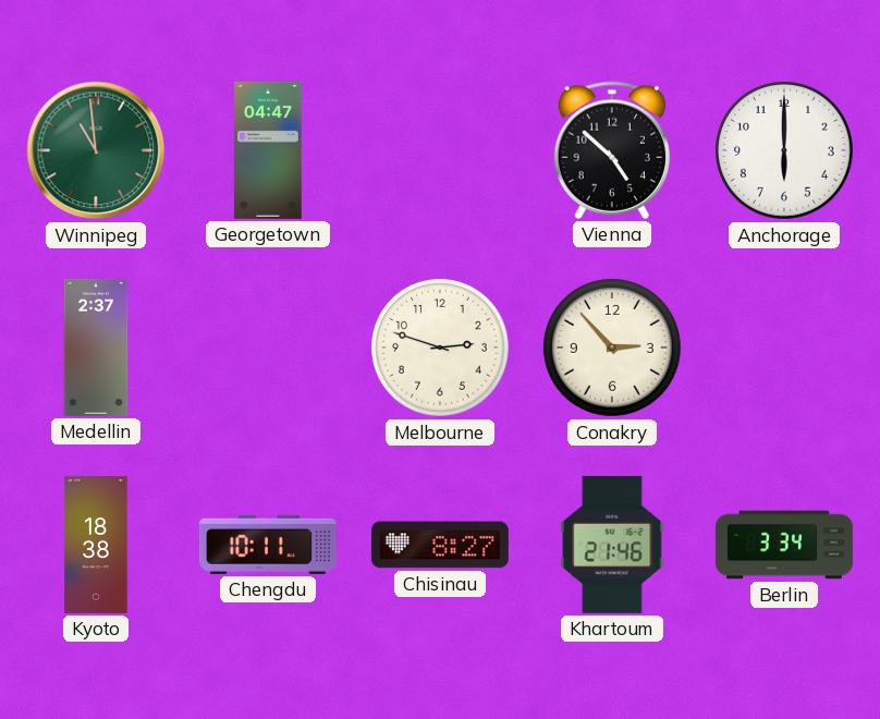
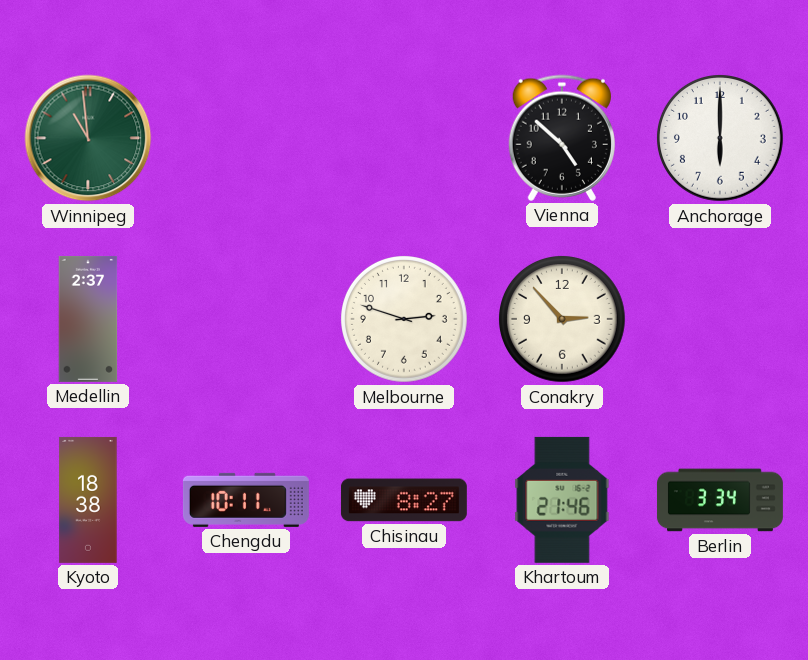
Georgetown: 04:47 -> none (268, 150)
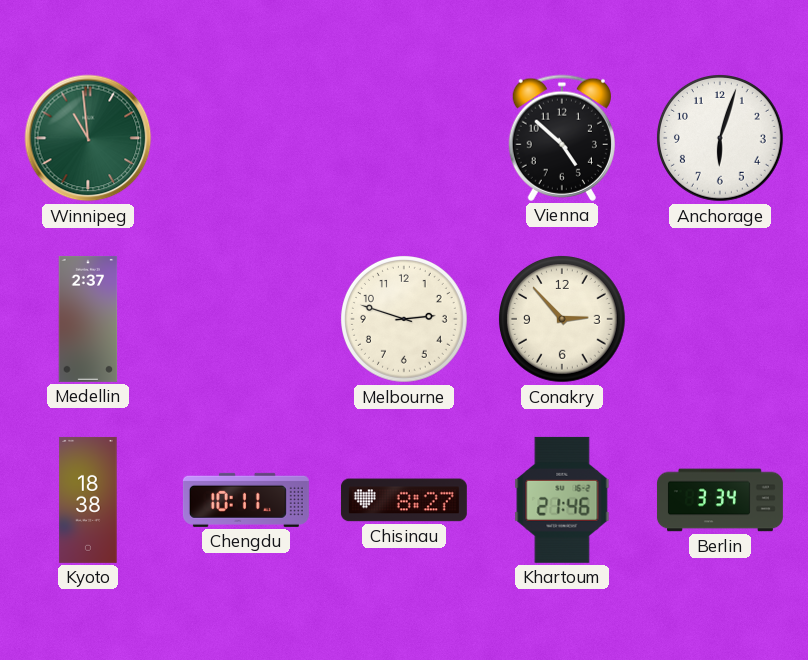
Anchorage: 6:00 -> 6:03 (721, 139)
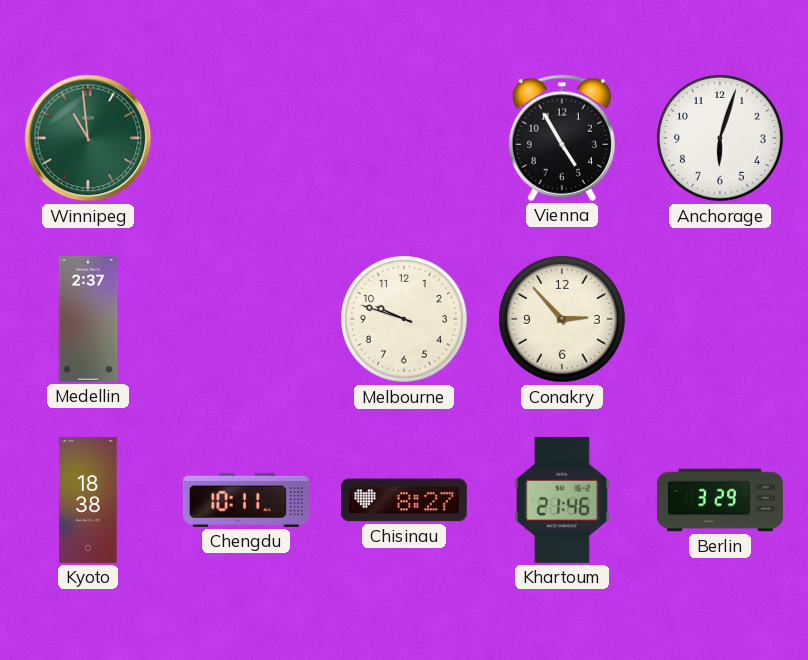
Vienna: 4:52 -> 4:55 (562, 138)
Melbourne: 2:48 -> 9:48 (405, 320)
Berlin: 3:34 -> 3:29 (720, 500)
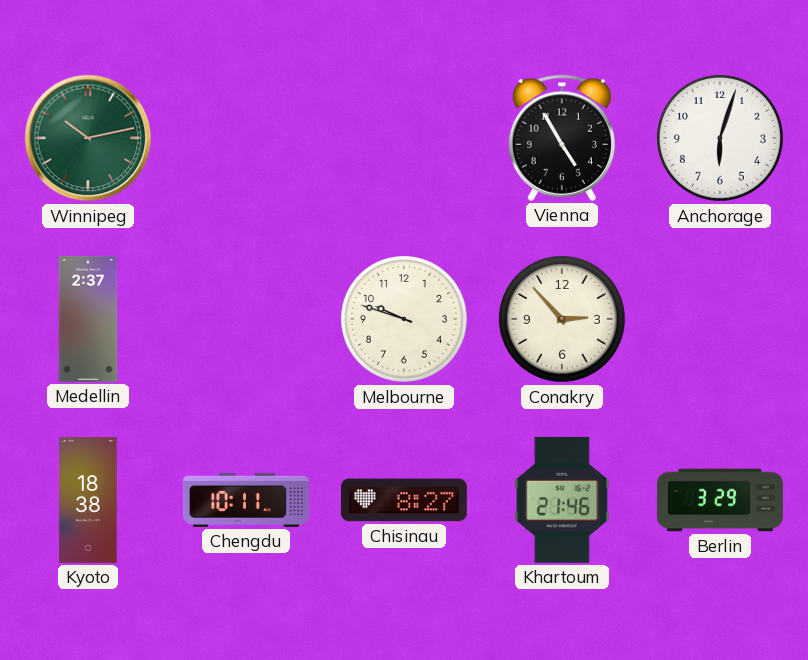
Winnipeg: 10:59 -> 10:13 (88, 138)
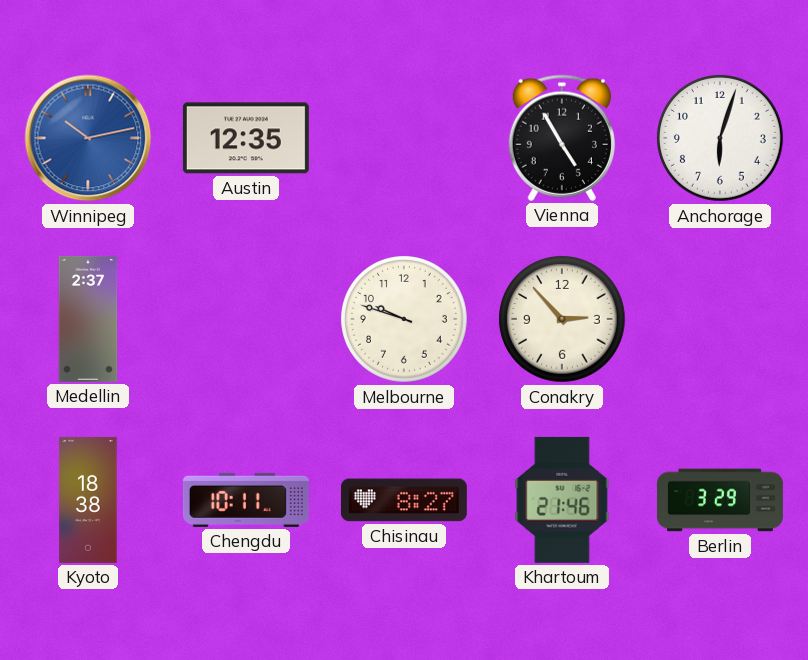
Winnipeg dial: green -> blue (88, 138)
Austin: none -> 12:35 (246, 138)
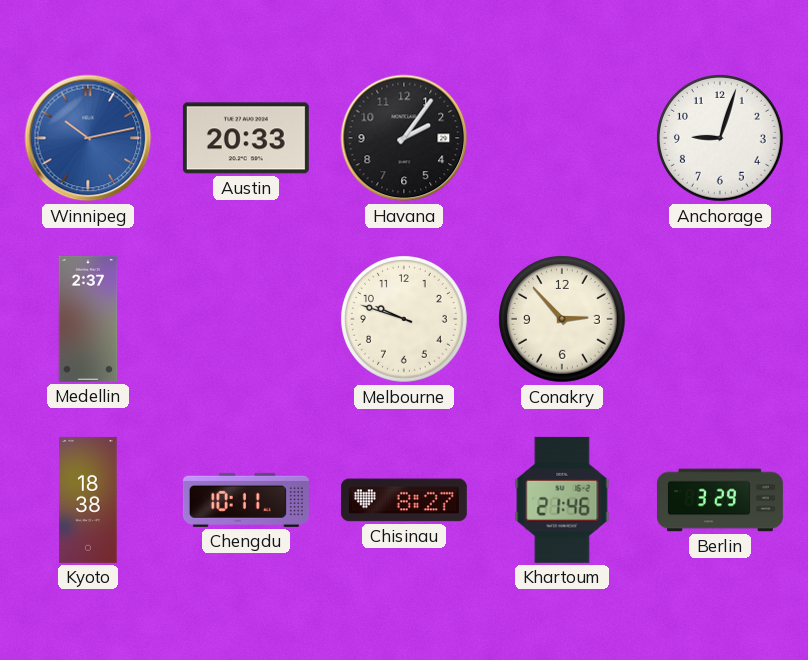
Austin: 12:35 -> 20:33 (246, 138)
Havana: none -> 2:06 (404, 138)
Vienna: 4:55 -> none (562, 138)
Anchorage: 6:03 -> 9:03 (721, 139)
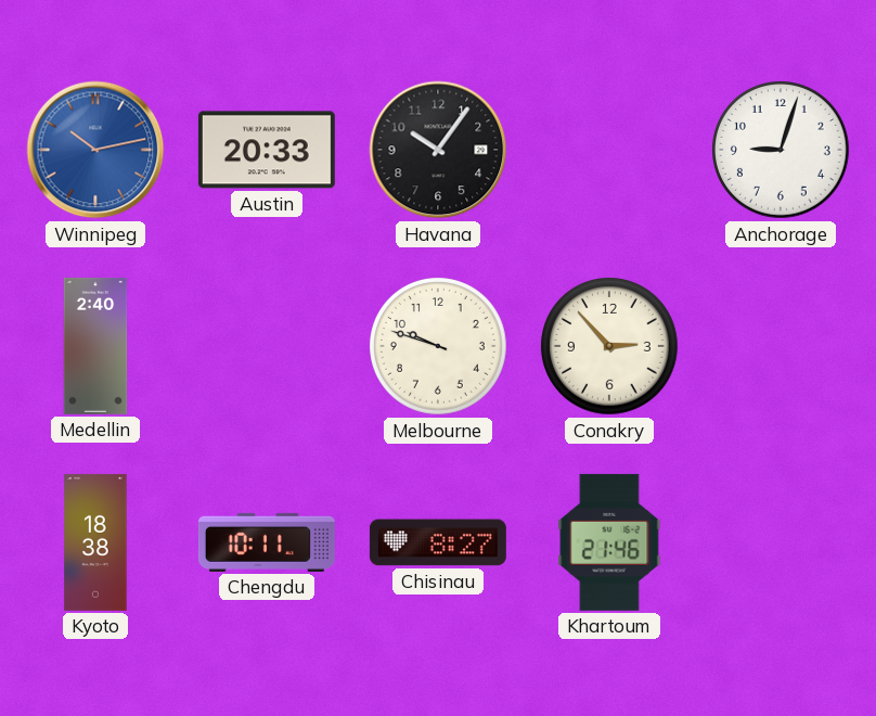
Havana: 2:06 -> 10:06 (438, 150)
Medellin: 2:37 -> 2:40 (95, 346)
Berlin: 3:29 -> none (720, 500)
